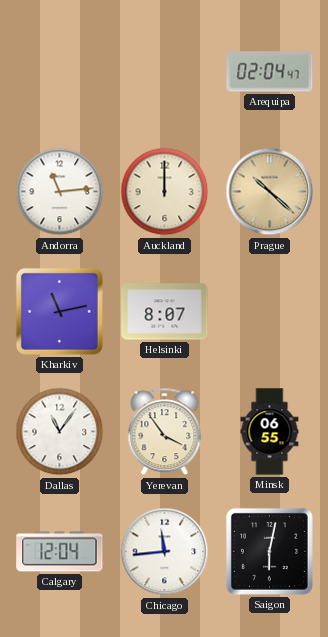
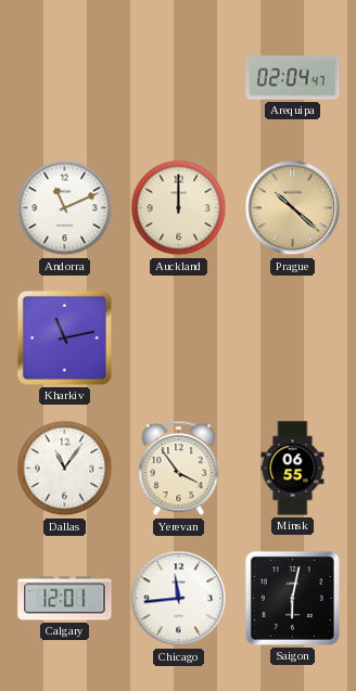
Andorra: 11:14 -> 11:11 (65, 208)
Helsinki: 8:07 -> none (165, 312)
Calgary: 12:04 -> 12:01 (65, 599)
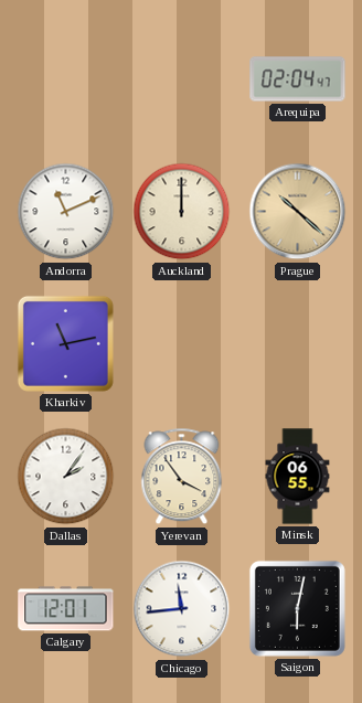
Dallas: 11:06 -> 2:06 (66, 477)
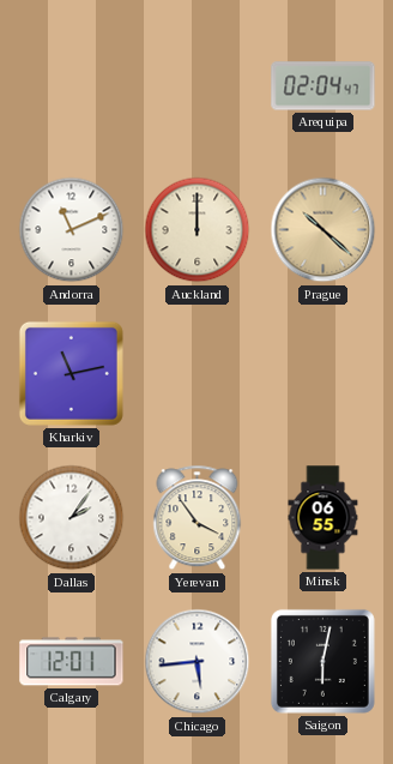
Chicago: 11:44 -> 5:44 (198, 662)
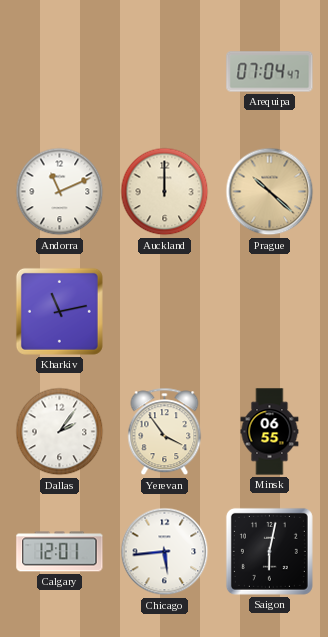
Arequipa: 02:04 -> 07:04 (270, 72)
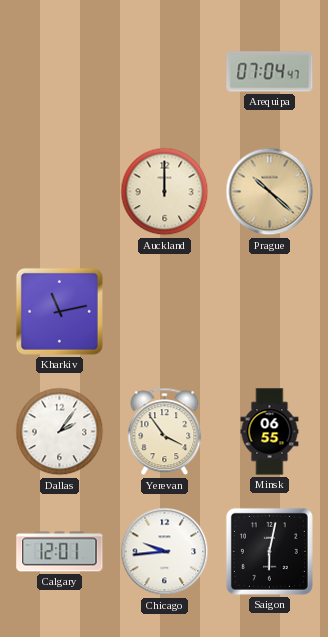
Andorra: 11:11 -> none (60, 192)
Chicago: 5:44 -> 9:44 (165, 552)
